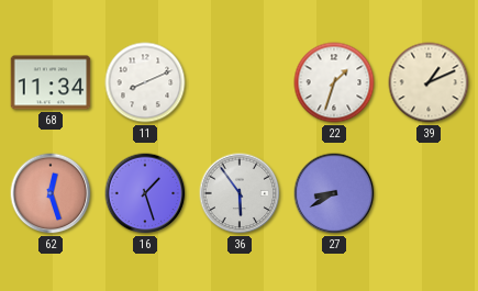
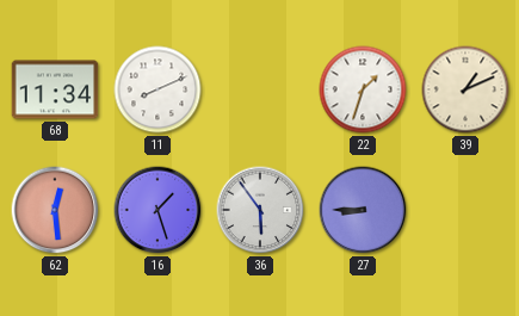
62: 12:27 -> 12:29 (55, 210)
27: 8:40 -> 8:45 (363, 210)
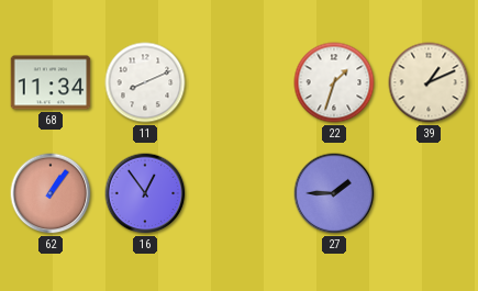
62: 12:29 -> 1:06 (51, 193)
16: 1:27 -> 12:54 (145, 193)
36: 5:54 -> none (260, 210)
27: 8:45 -> 1:45 (334, 193)
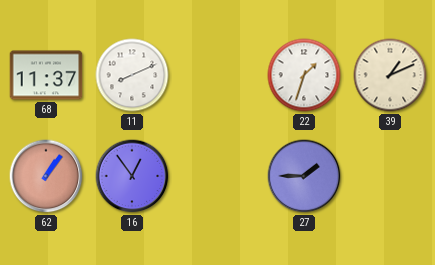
68: 11:34 -> 11:37 (46, 75)
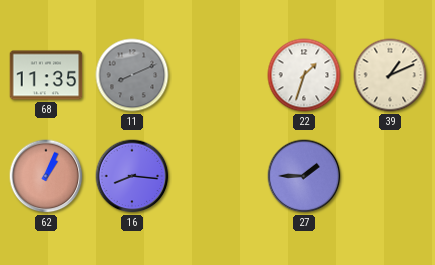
68: 11:37 -> 11:35 (46, 75)
11 dial: white -> grey (132, 75)
62: 1:06 -> 1:04 (46, 176)
16: 12:54 -> 8:16 (132, 176)
